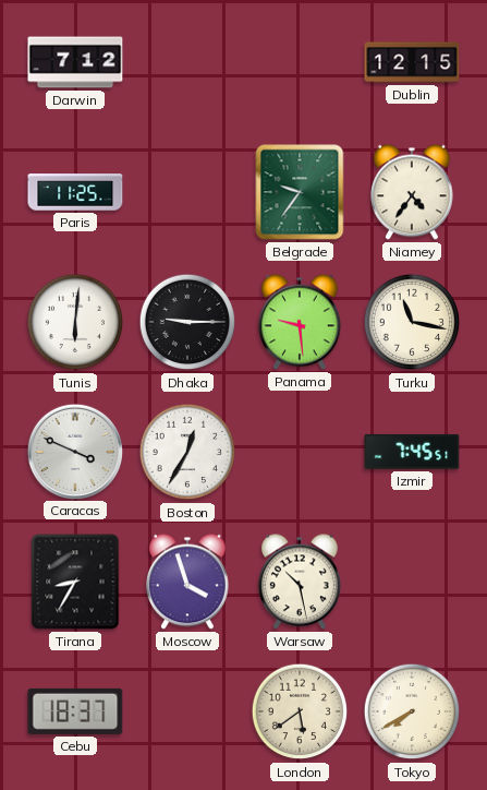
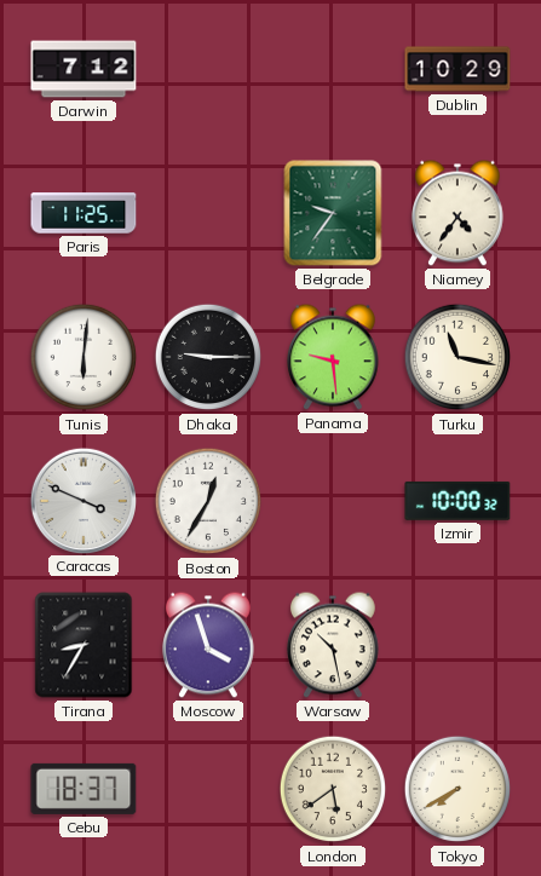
Dublin: 12:15 -> 10:29 (457, 69)
Izmir: 7:45 -> 10:00 (457, 501)
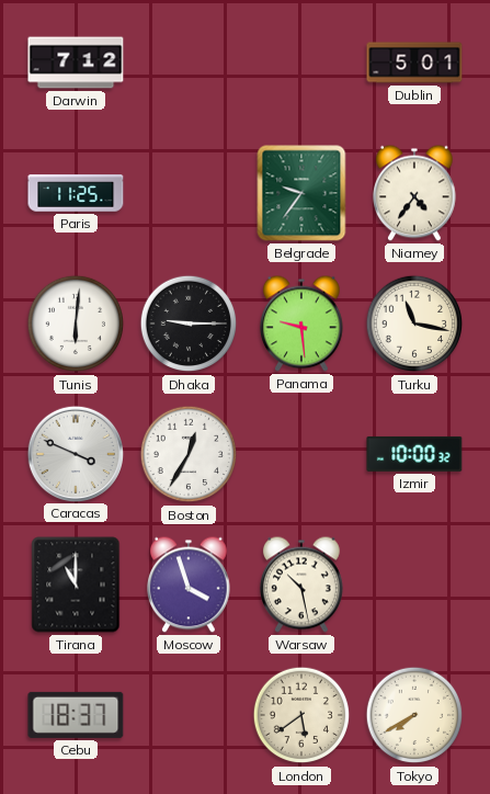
Dublin: 10:29 -> 5:01 (414, 63)
Tirana: 8:35 -> 11:00 (76, 585)
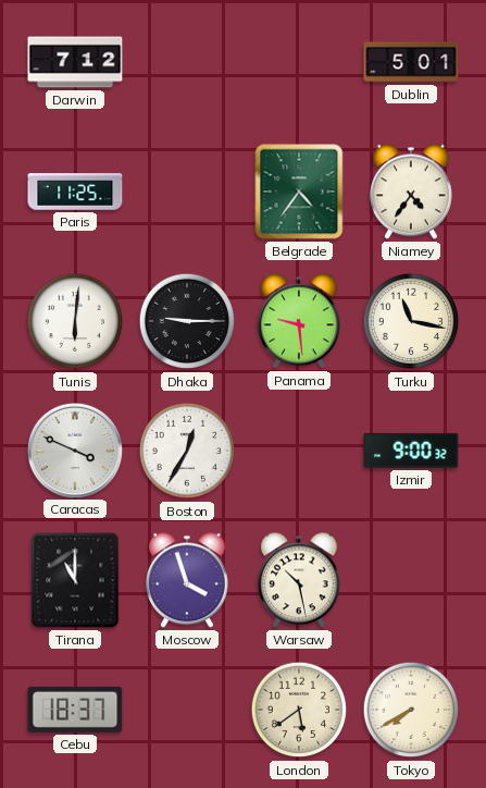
Belgrade: 9:36 -> 4:36 (299, 192)
Izmir: 10:00 -> 9:00 (411, 451)
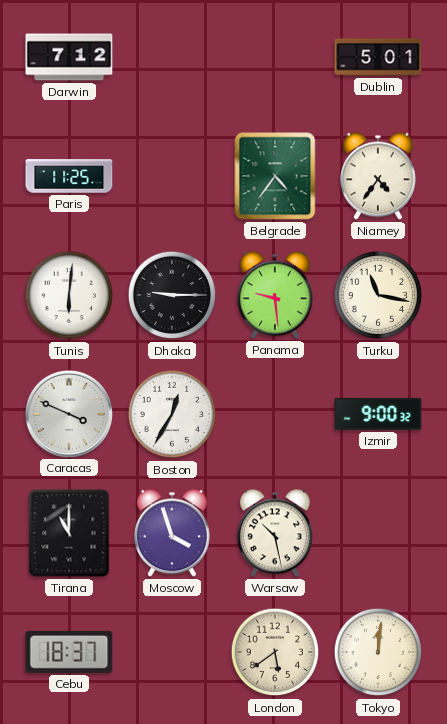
Tokyo: 7:40 -> 12:01 (378, 652)
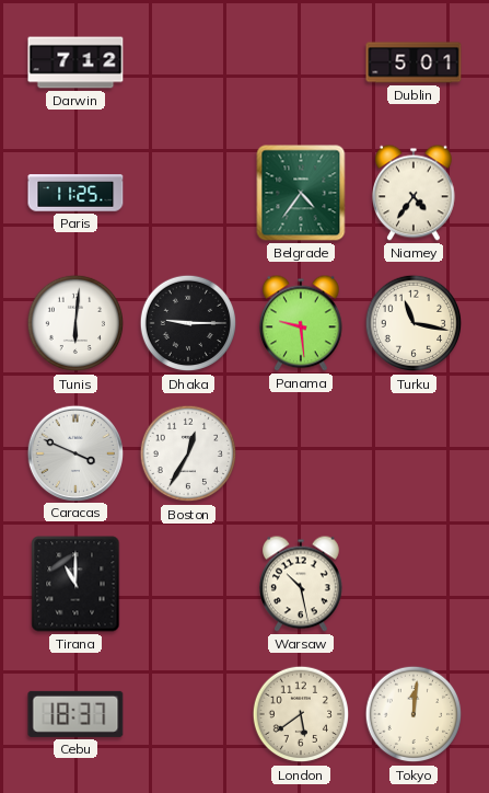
Izmir: 9:00 -> none (378, 414)
Moscow: 3:57 -> none (173, 533)
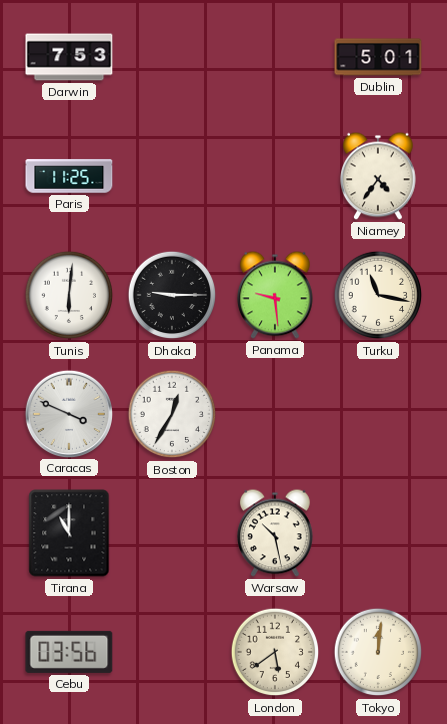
Darwin: 7:12 -> 7:53 (69, 57)
Belgrade: 4:36 -> none (301, 193)
Cebu: 18:37 -> 03:56 (69, 652)
